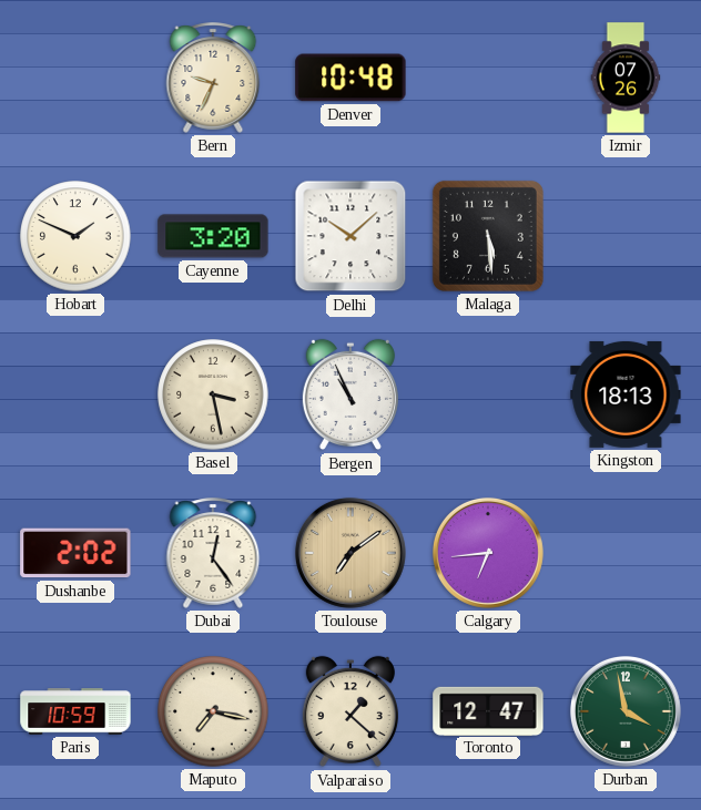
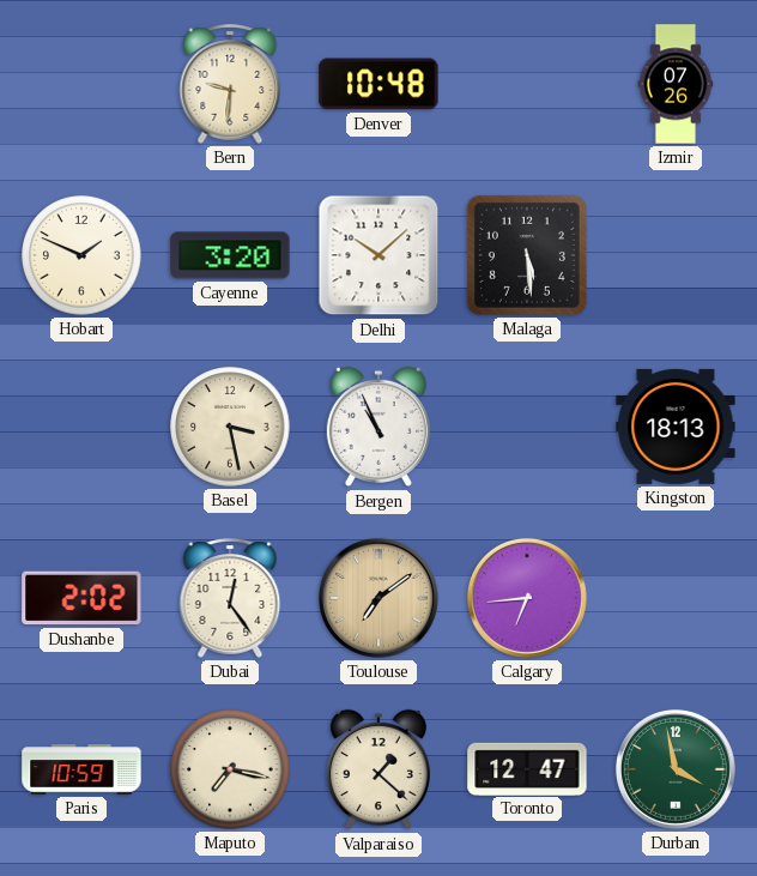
Bern: 9:34 -> 9:31 (230, 84)
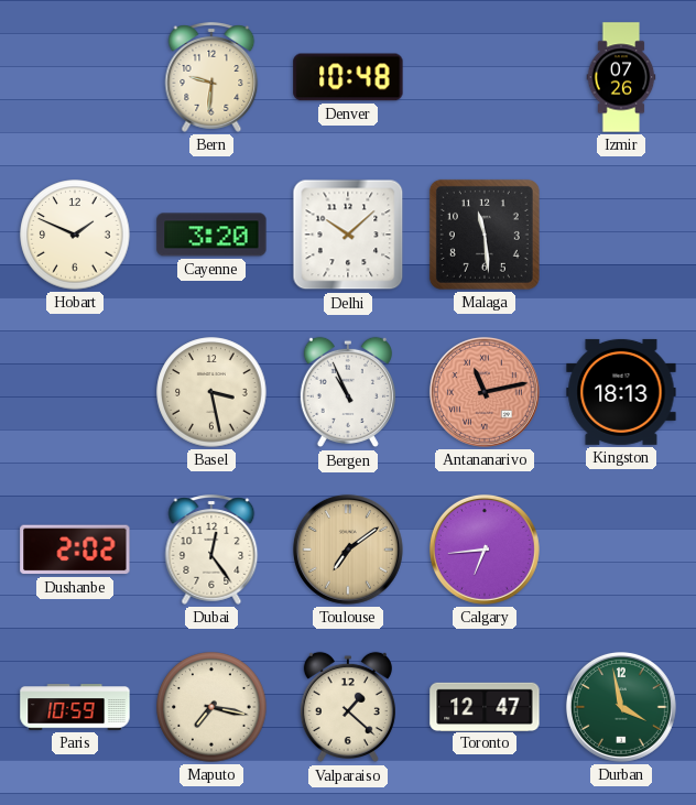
Malaga: 5:29 -> 11:29 (485, 235)
Antananarivo: none -> 11:13 (485, 392)
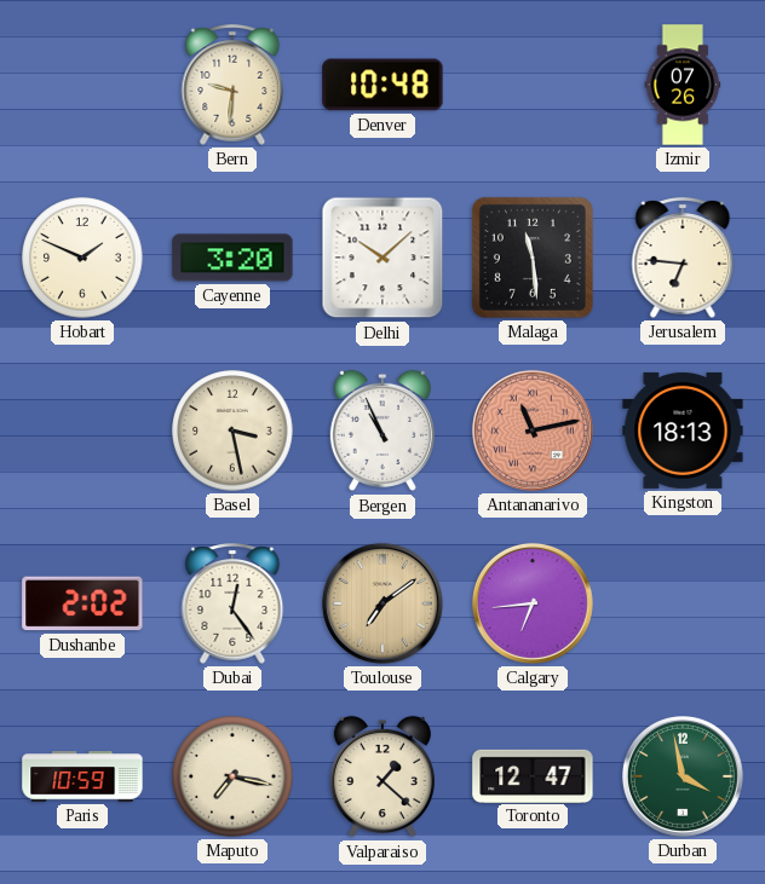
Jerusalem: none -> 6:46 (683, 258)
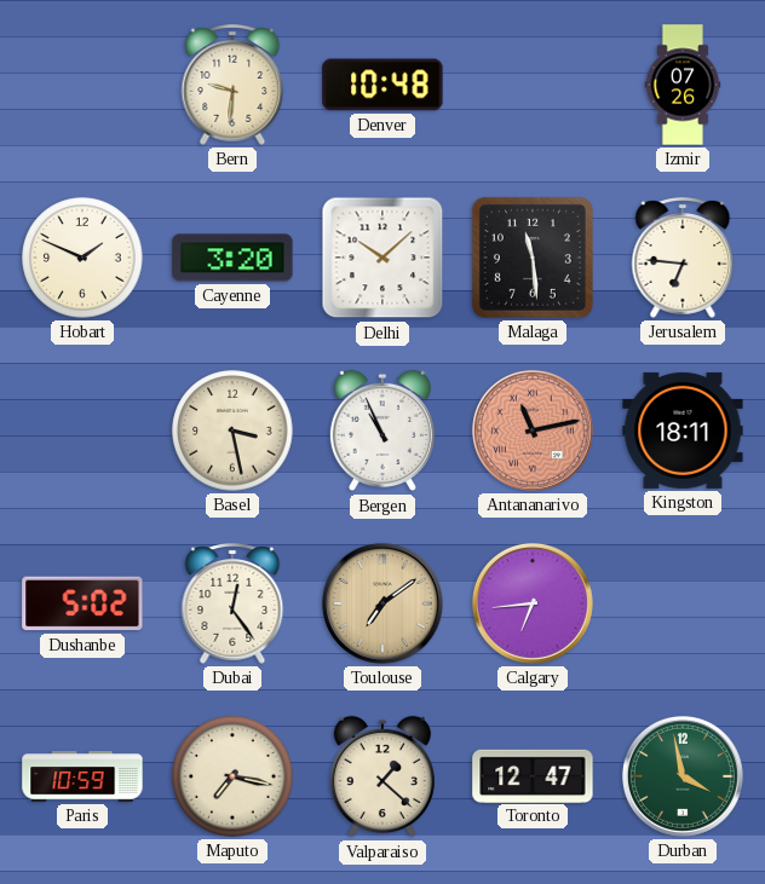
Kingston: 18:13 -> 18:11 (683, 431)
Dushanbe: 2:02 -> 5:02 (82, 603)
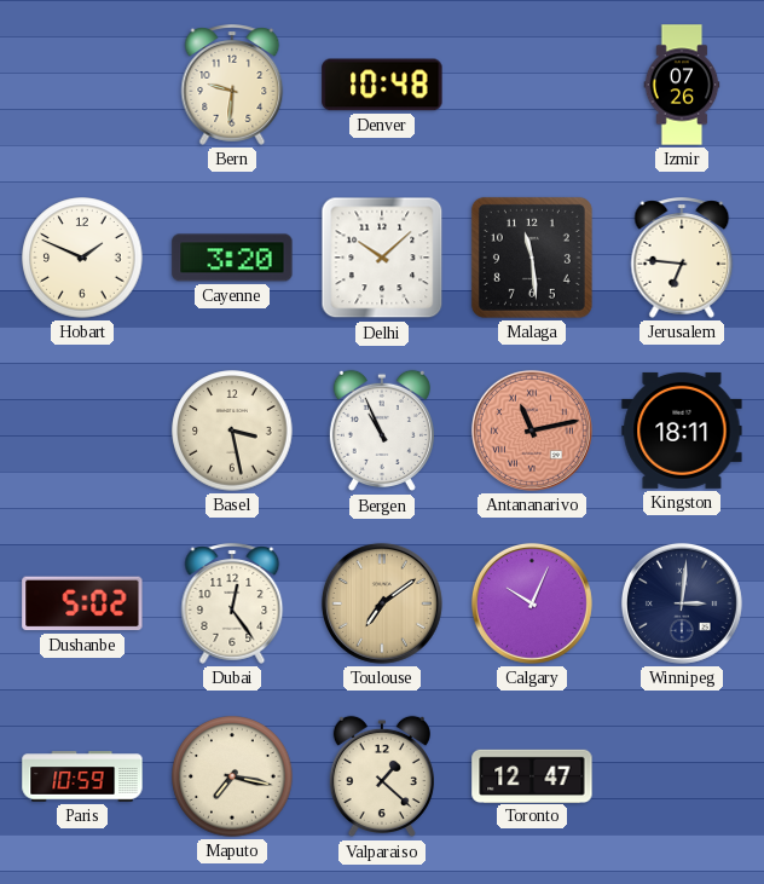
Calgary: 6:44 -> 10:04 (532, 603)
Winnipeg: none -> 3:01 (682, 603)
Durban: 3:58 -> none (683, 776)
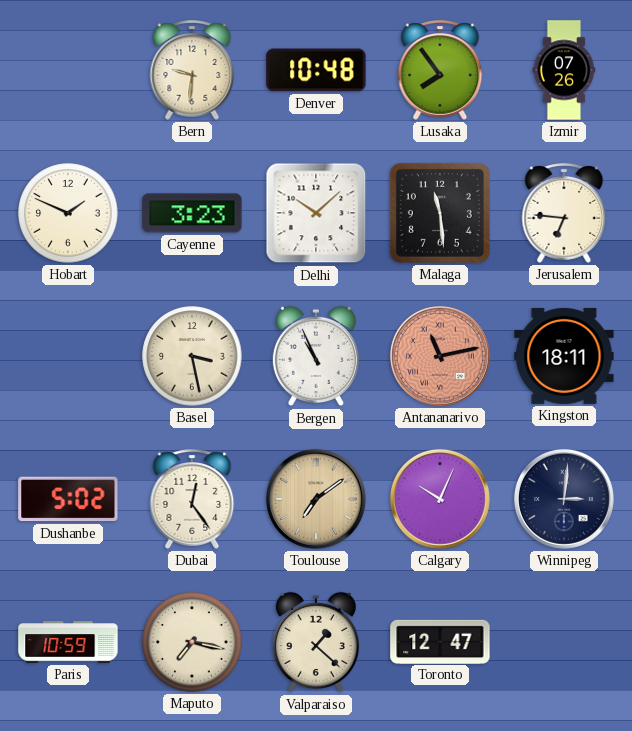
Lusaka: none -> 7:54 (440, 70)
Cayenne: 3:20 -> 3:23 (192, 213)
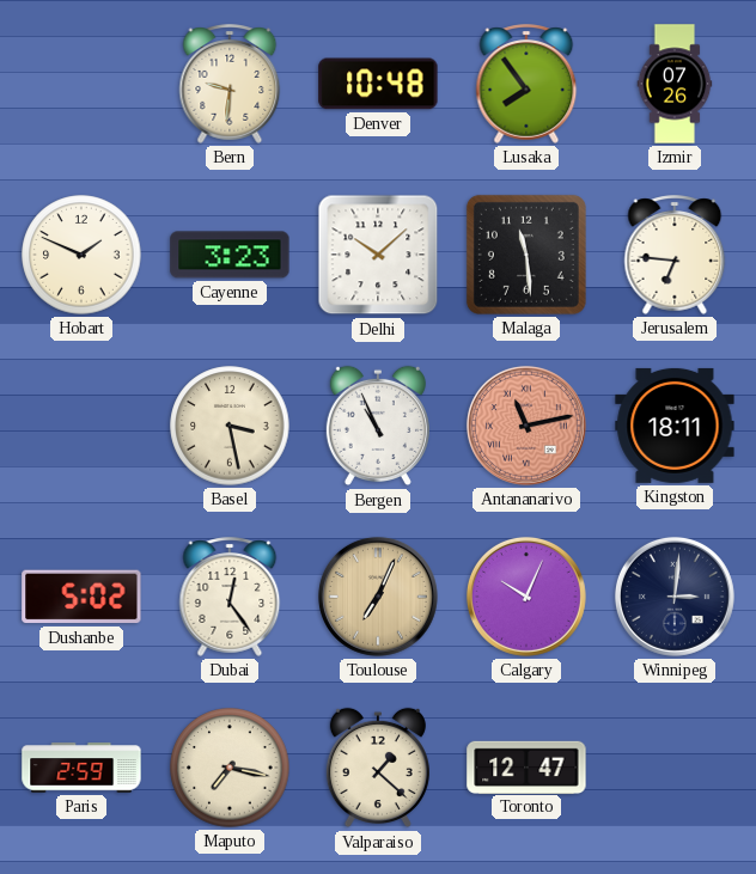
Toulouse: 7:09 -> 7:04 (378, 597)
Paris: 10:59 -> 2:59 (81, 768)
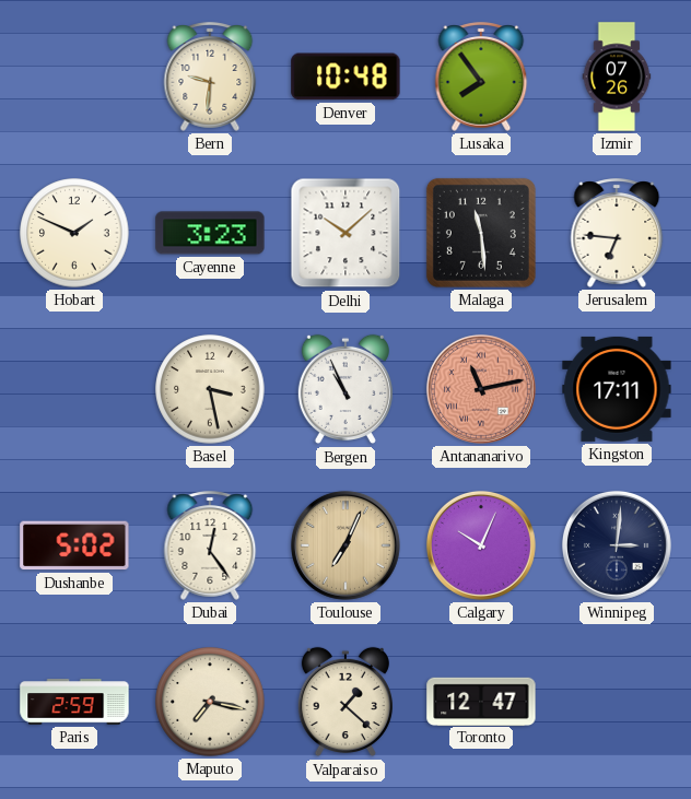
Kingston: 18:11 -> 17:11 (617, 389)
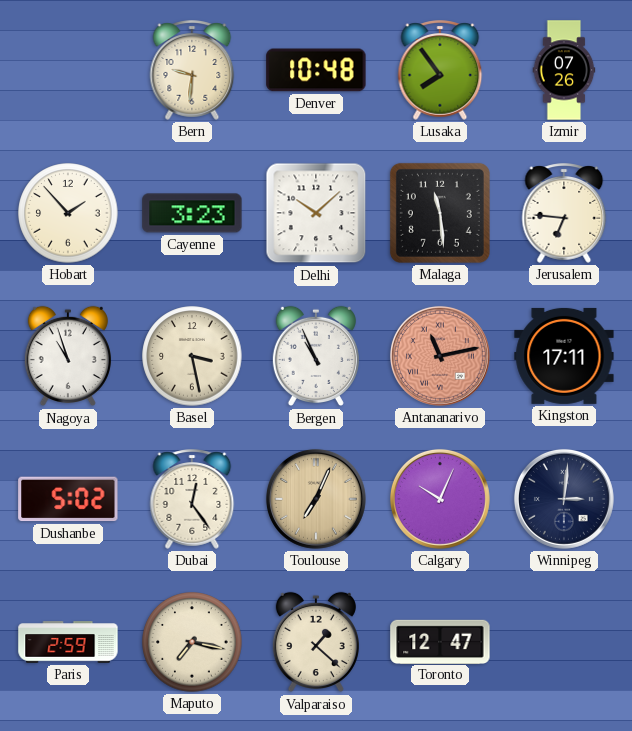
Hobart: 1:49 -> 1:53 (68, 213)
Nagoya: none -> 10:57 (68, 356)
